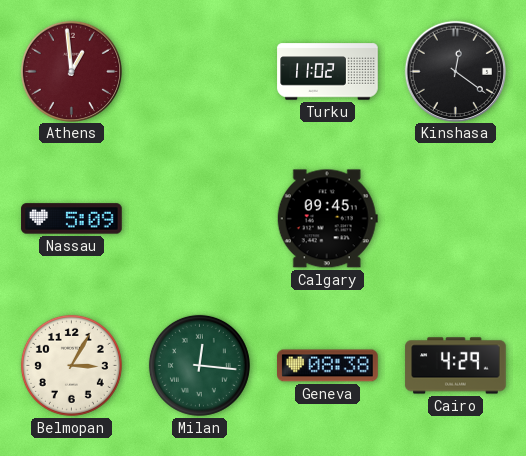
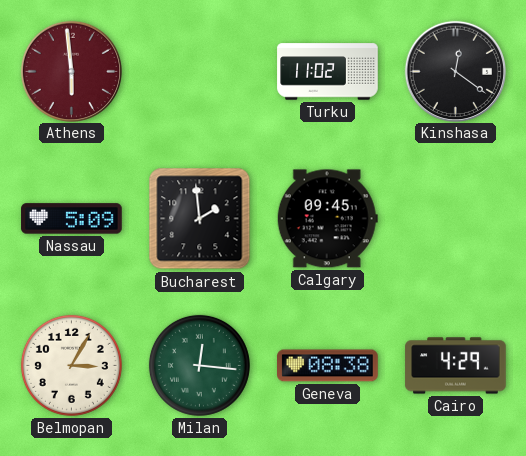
Athens: 12:59 -> 5:59 (71, 71)
Bucharest: none -> 1:59 (200, 219)
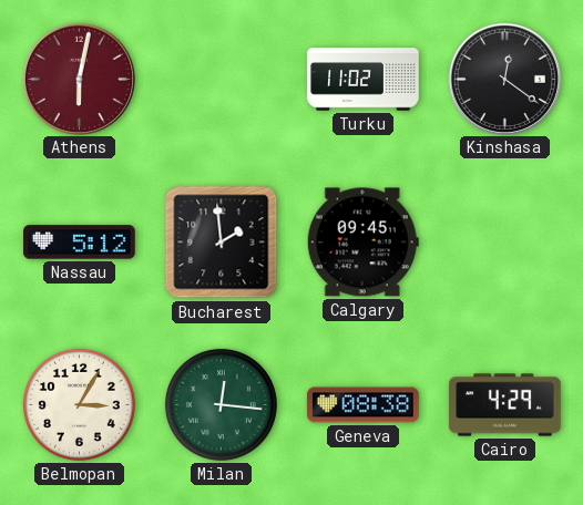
Athens: 5:59 -> 6:02 (79, 79)
Nassau: 5:09 -> 5:12 (80, 243)
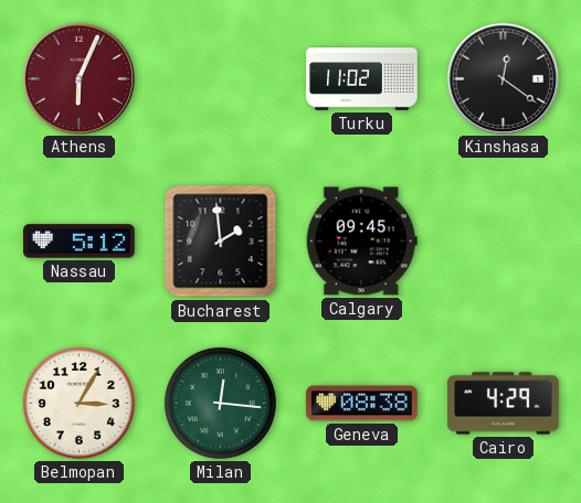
Athens: 6:02 -> 6:04 (78, 78)
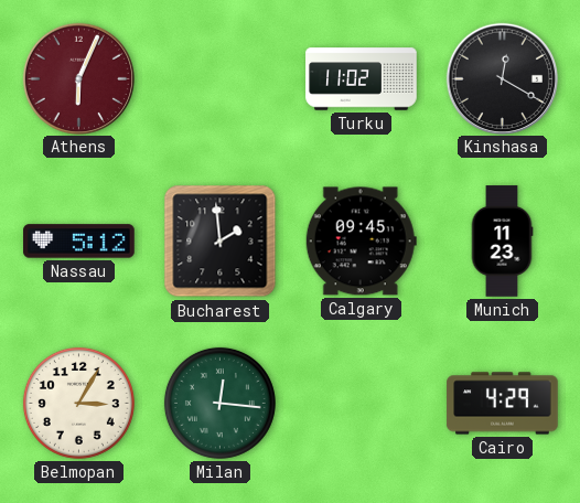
Kinshasa: 12:21 -> 12:20 (502, 78)
Munich: none -> 11:23 (502, 242)
Geneva: 08:38 -> none (362, 404)
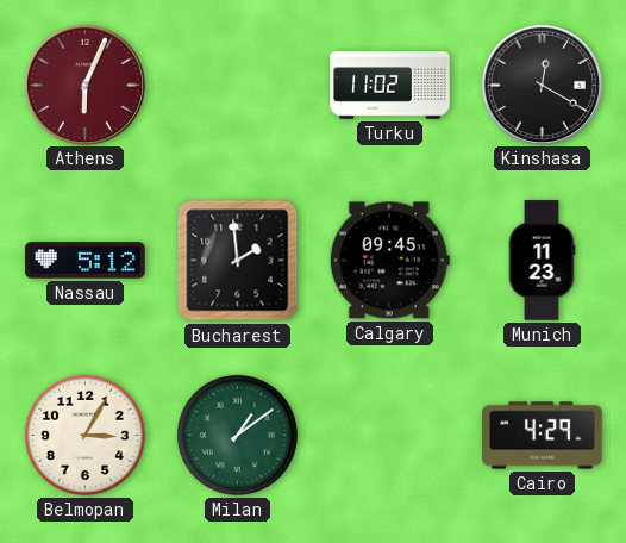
Milan: 12:16 -> 1:09 (237, 435)
